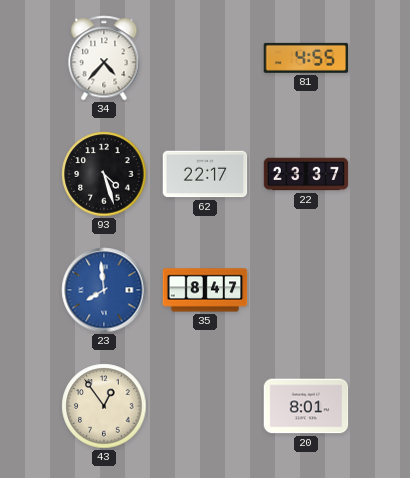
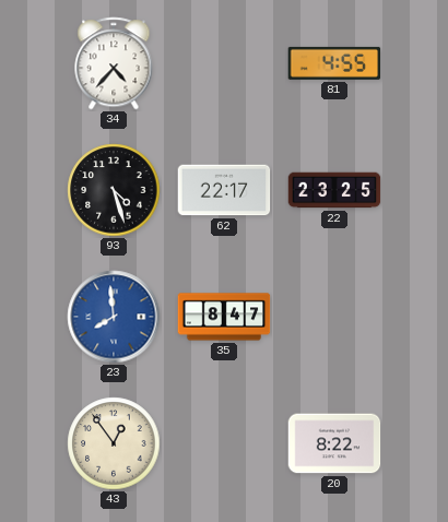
22: 23:37 -> 23:25 (334, 190)
20: 8:01 -> 8:22 (334, 443)
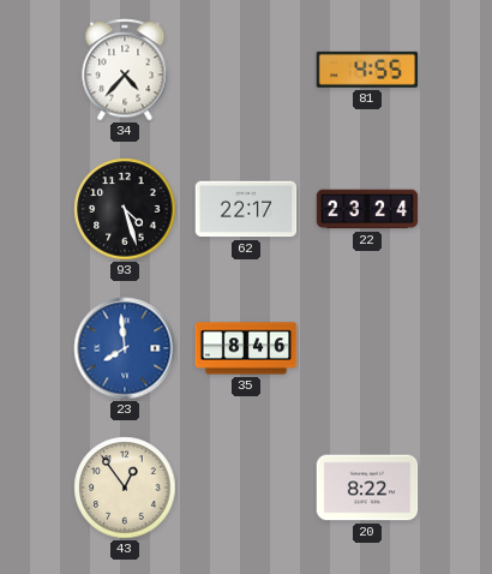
22: 23:25 -> 23:24 (367, 209)
35: 8:47 -> 8:46 (246, 348)
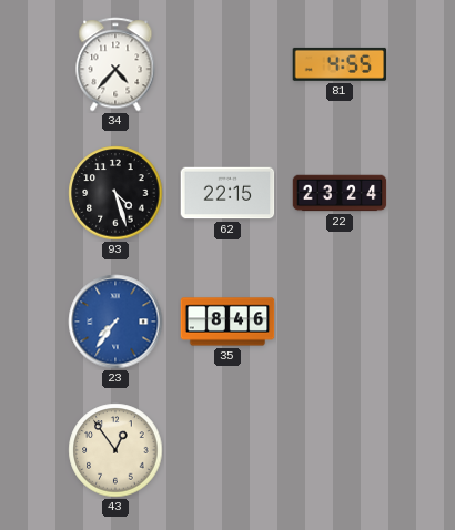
62: 22:17 -> 22:15 (228, 193)
23: 7:59 -> 7:36 (115, 322)
20: 8:22 -> none (367, 488)
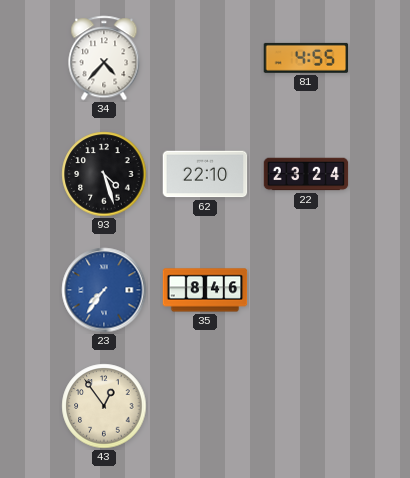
62: 22:15 -> 22:10 (205, 174)
